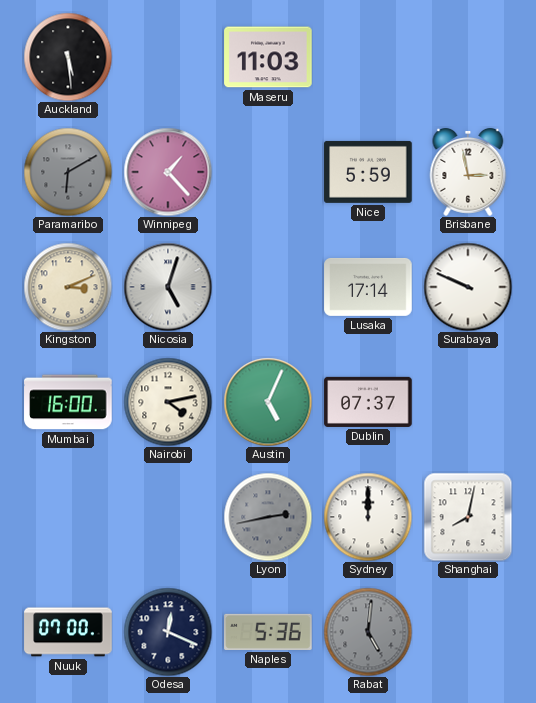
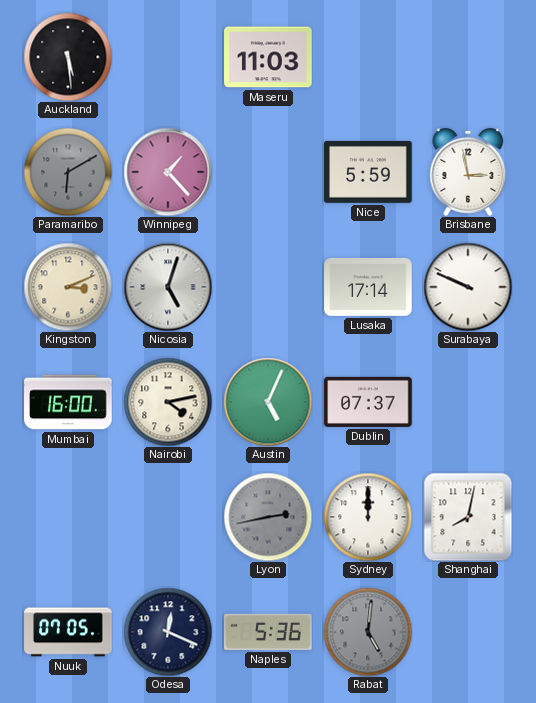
Nuuk: 07:00 -> 07:05 (68, 632)
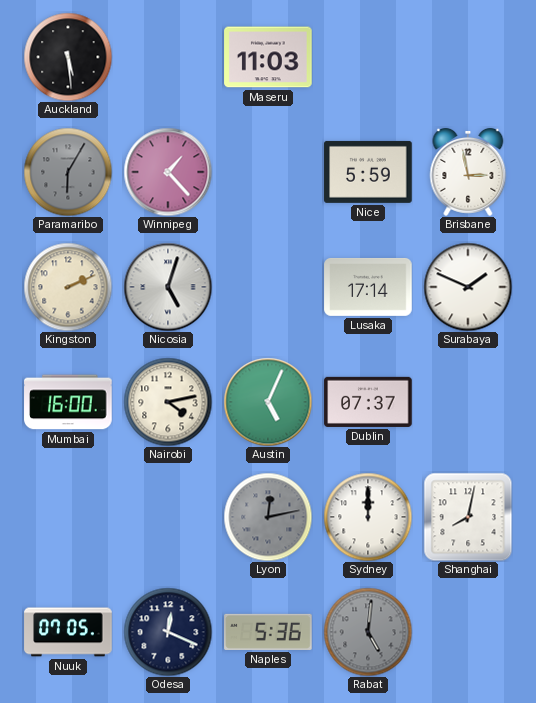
Paramaribo: 6:10 -> 6:05 (68, 172)
Kingston: 3:11 -> 2:11 (68, 287)
Surabaya: 9:49 -> 1:49 (468, 287)
Lyon: 2:43 -> 12:13 (268, 517)
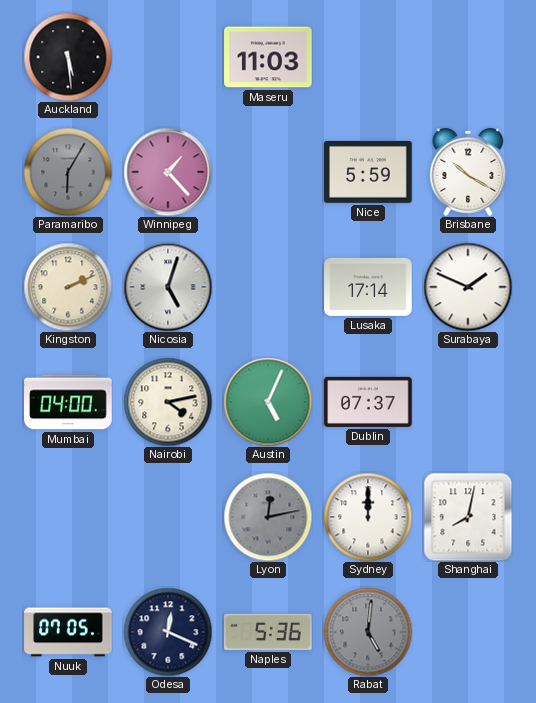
Brisbane: 2:58 -> 10:20 (468, 172)
Mumbai: 16:00 -> 04:00 (68, 402)
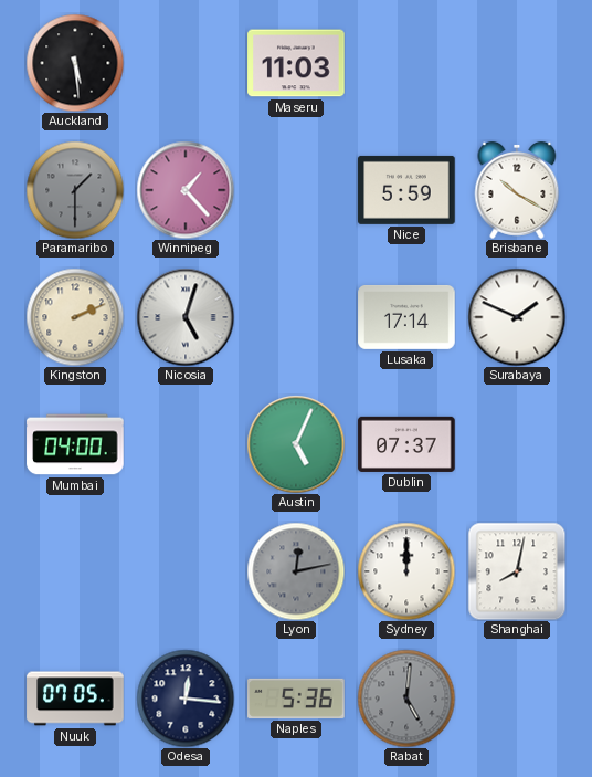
Paramaribo: 6:05 -> 1:30 (75, 190)
Nairobi: 4:13 -> none (168, 402)
Odesa: 12:19 -> 12:16 (186, 699)
